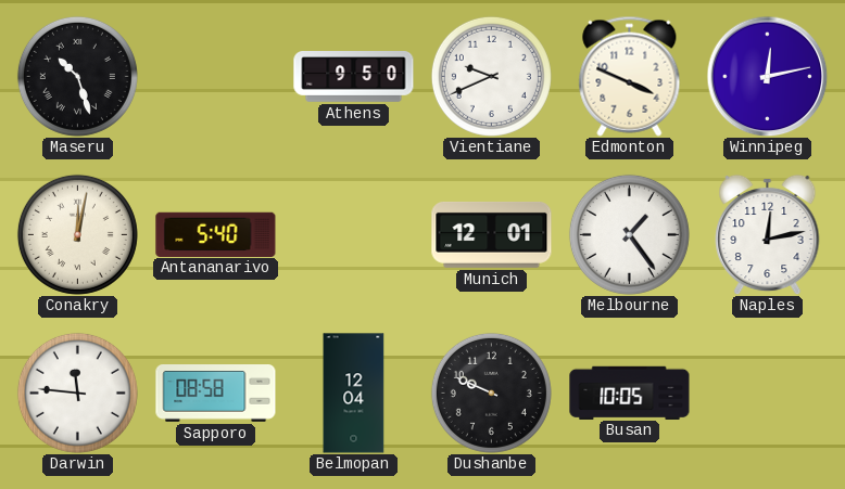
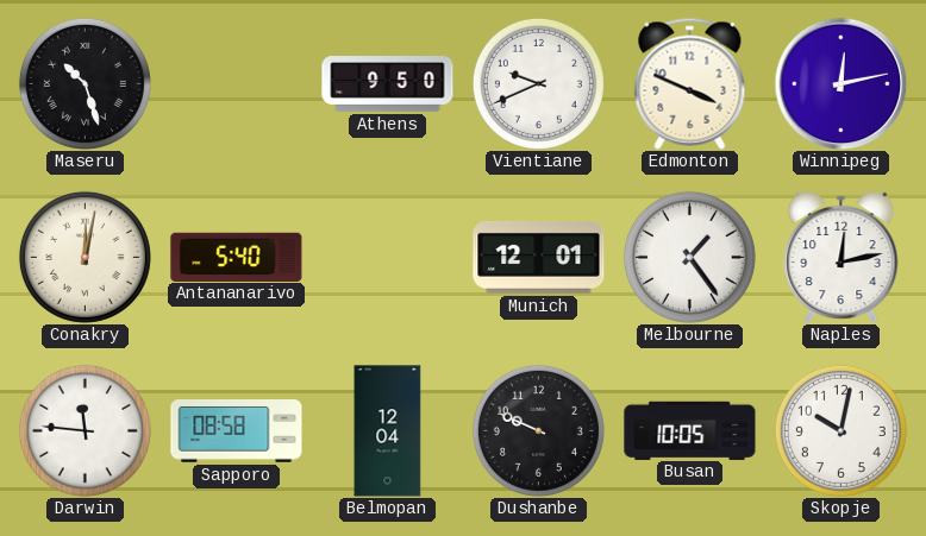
Skopje: none -> 10:02 (840, 430)
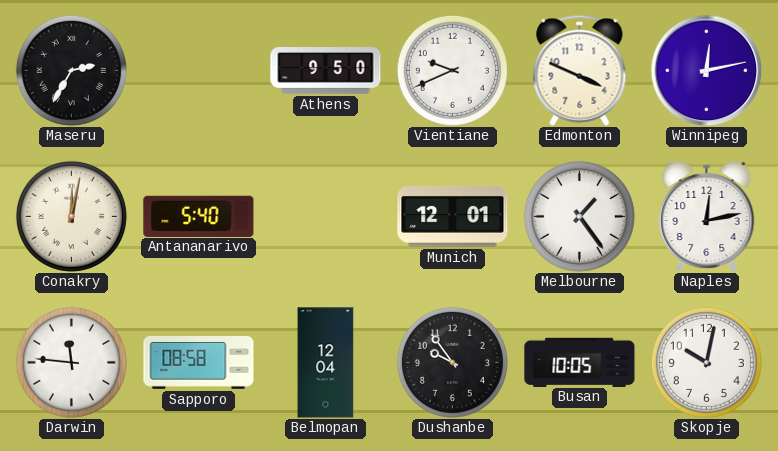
Maseru: 10:27 -> 2:35 (71, 70)
Dushanbe: 9:49 -> 9:54 (452, 362)
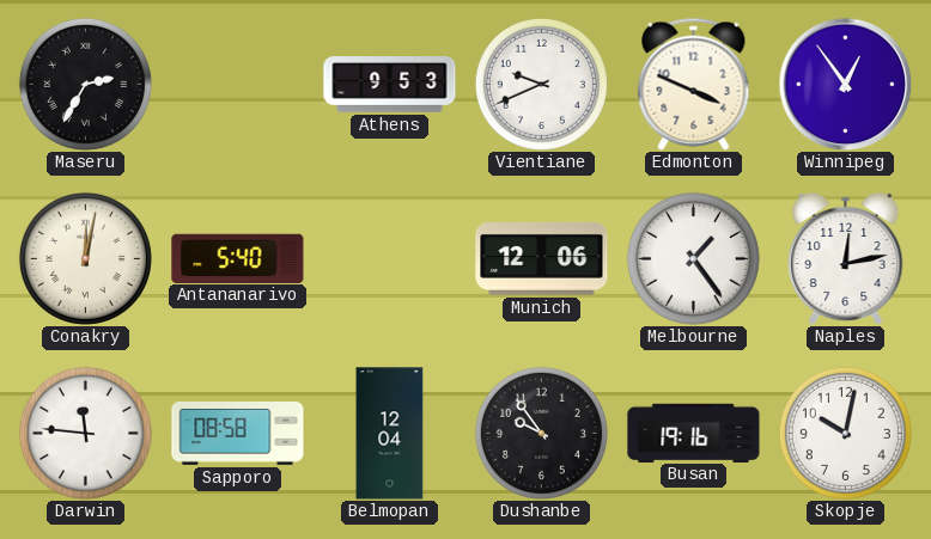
Athens: 9:50 -> 9:53 (390, 85)
Winnipeg: 12:13 -> 12:54 (845, 84)
Munich: 12:01 -> 12:06 (542, 258)
Busan: 10:05 -> 19:16 (694, 433)
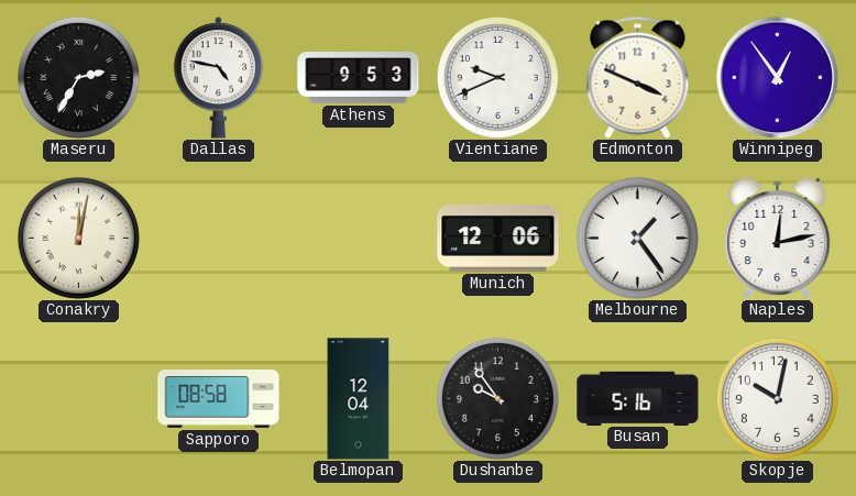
Dallas: none -> 4:47 (219, 78)
Antananarivo: 5:40 -> none (238, 258)
Darwin: 11:46 -> none (85, 433)
Busan: 19:16 -> 5:16 (638, 398)
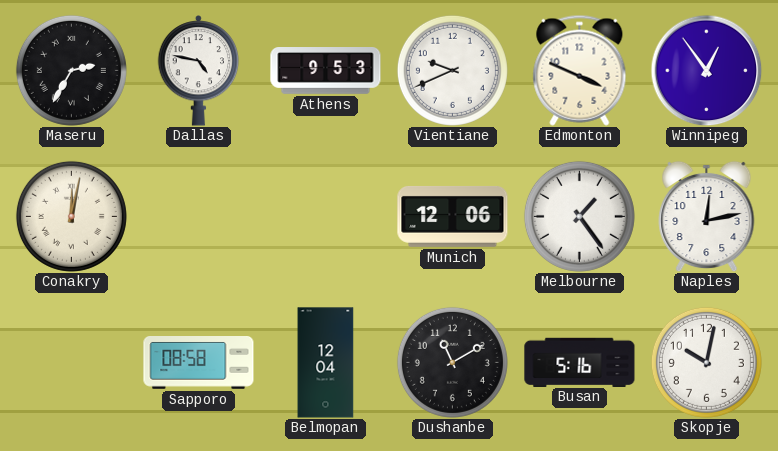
Dushanbe: 9:54 -> 11:10 (452, 362)
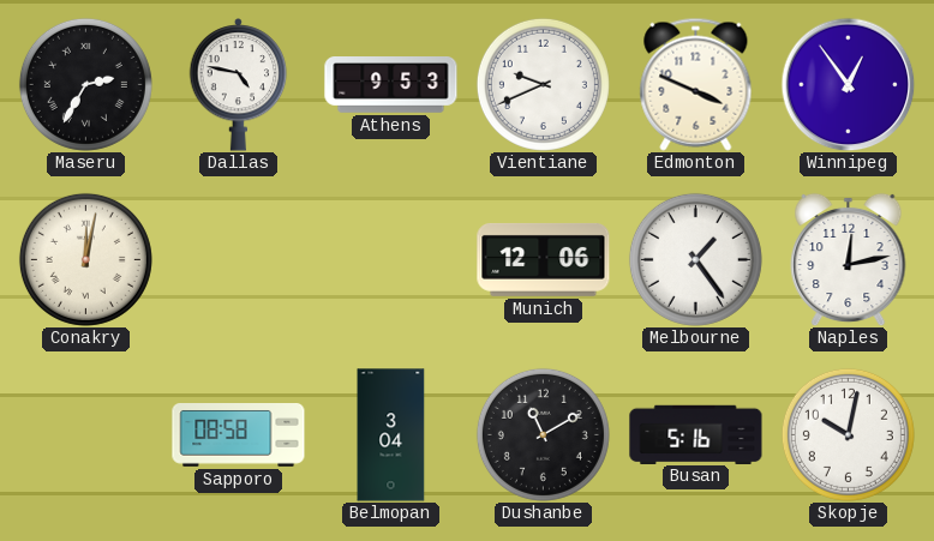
Belmopan: 12:04 -> 3:04 (391, 435)
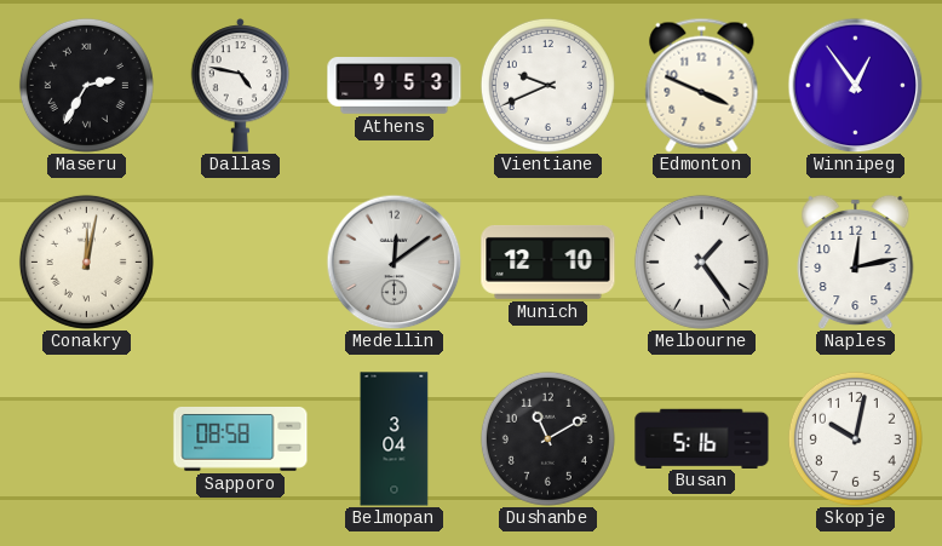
Medellin: none -> 12:09 (394, 261)
Munich: 12:06 -> 12:10 (548, 261)
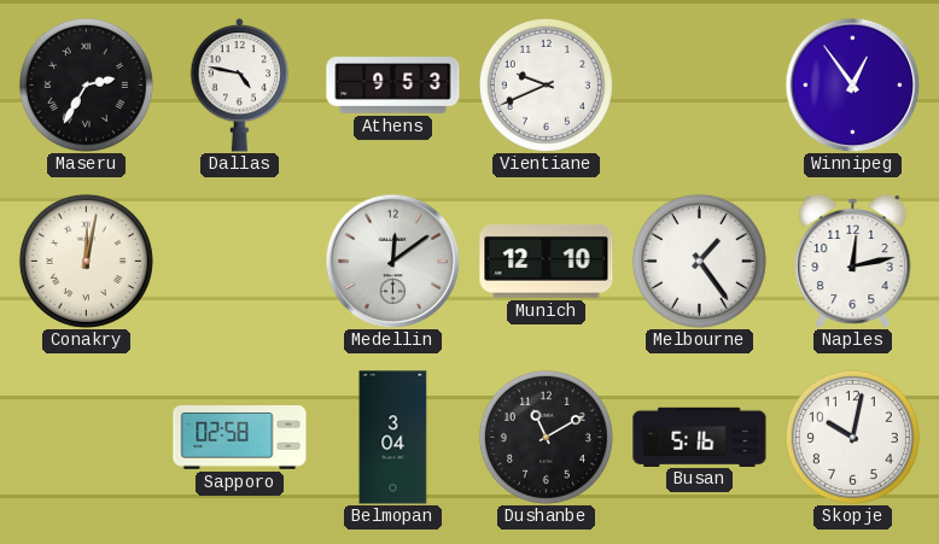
Edmonton: 3:49 -> none (702, 85)
Sapporo: 08:58 -> 02:58 (240, 438)
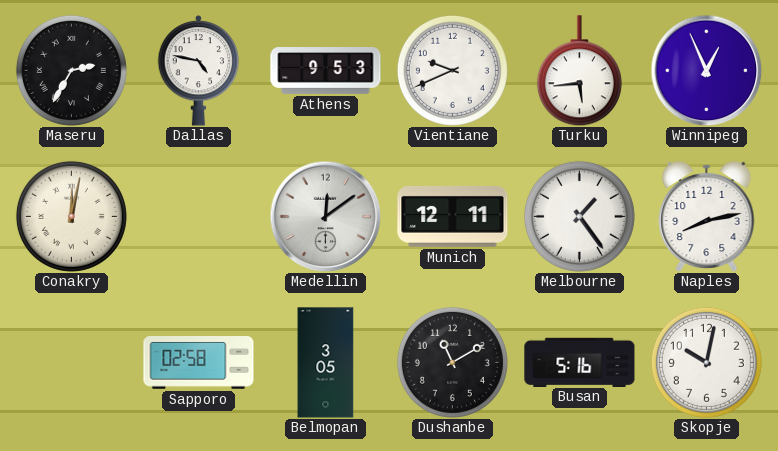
Turku: none -> 5:44 (579, 71)
Winnipeg: 12:54 -> 12:56 (706, 70)
Munich: 12:10 -> 12:11 (453, 216)
Naples: 12:13 -> 8:13 (707, 216)
Belmopan: 3:04 -> 3:05 (326, 363)
